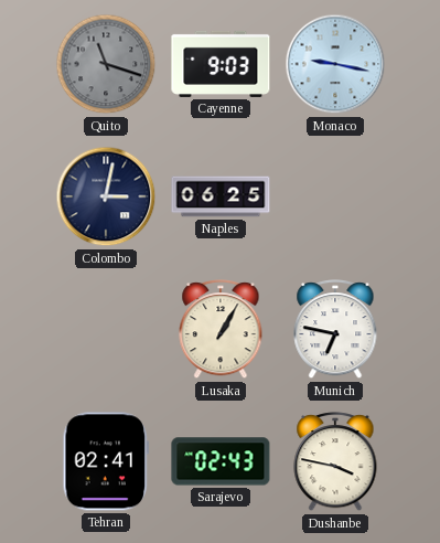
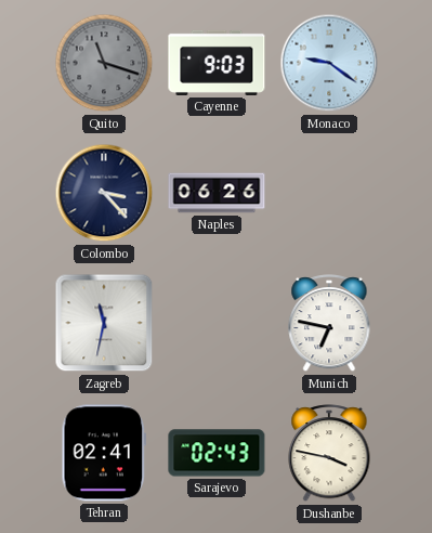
Monaco: 9:17 -> 9:21 (329, 63)
Colombo: 3:02 -> 3:23 (104, 193)
Naples: 06:25 -> 06:26 (217, 193)
Zagreb: none -> 11:32 (104, 323)
Lusaka: 1:05 -> none (221, 330)
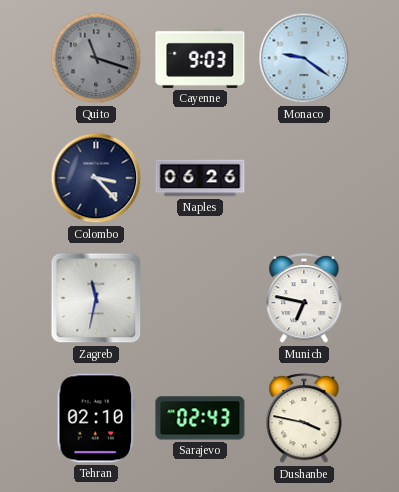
Tehran: 02:41 -> 02:10 (96, 418)
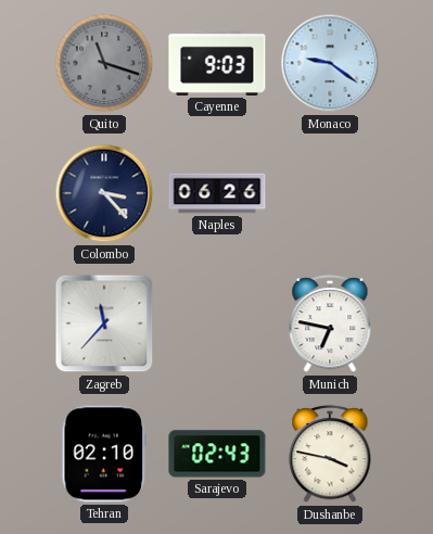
Zagreb: 11:32 -> 11:37 (104, 323)
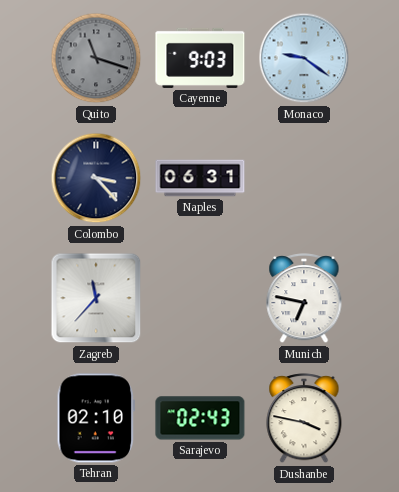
Naples: 06:26 -> 06:31 (200, 178)
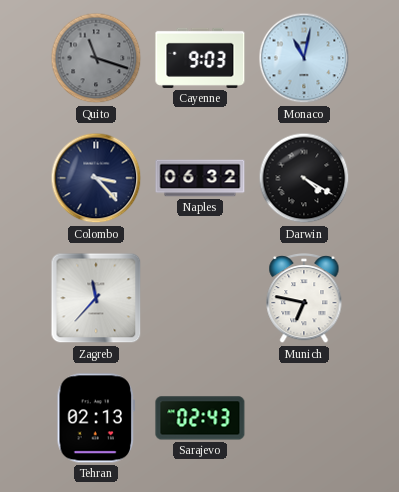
Monaco: 9:21 -> 11:02 (304, 58)
Naples: 06:31 -> 06:32 (200, 178)
Darwin: none -> 4:20 (304, 178)
Tehran: 02:10 -> 02:13 (96, 418)
Dushanbe: 3:47 -> none (304, 419)
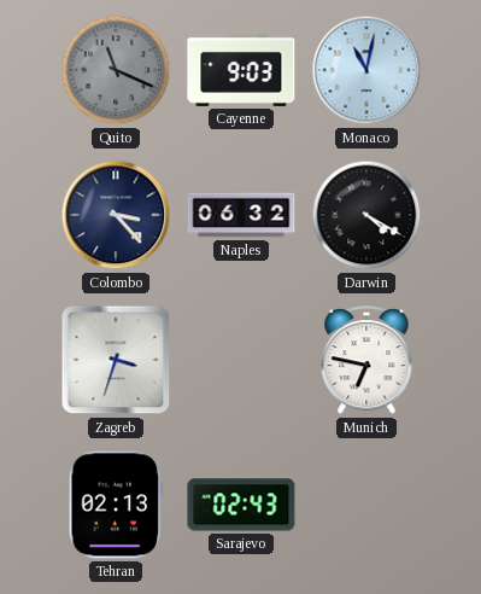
Quito: 11:18 -> 11:19 (116, 70)
Zagreb: 11:37 -> 3:33 (116, 360)
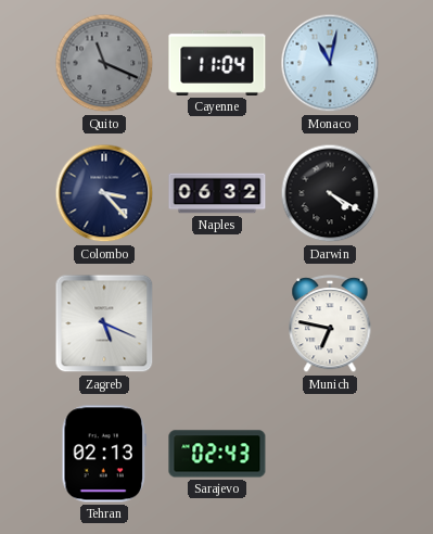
Cayenne: 9:03 -> 11:04 (217, 63)
Zagreb: 3:33 -> 5:19 (104, 323)
